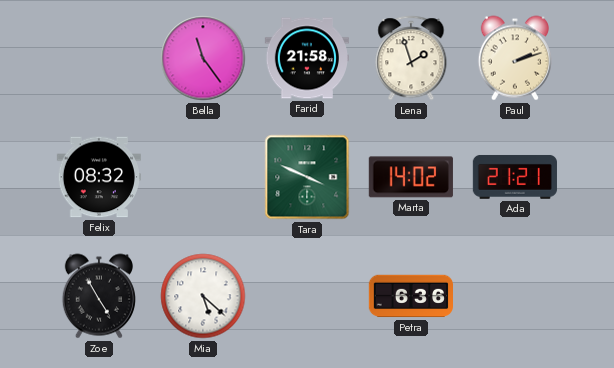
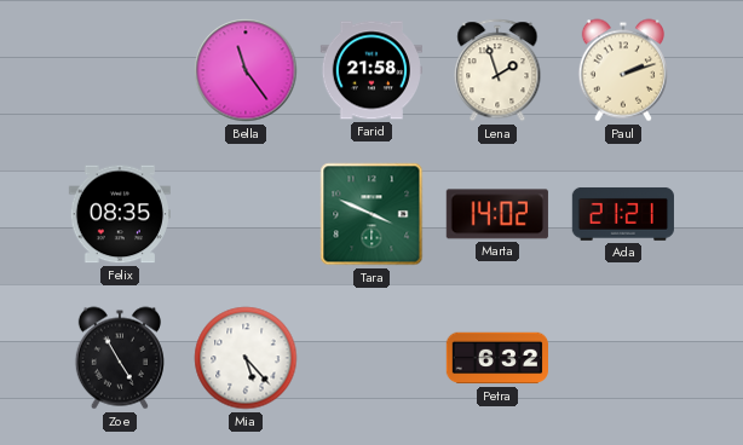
Felix: 08:32 -> 08:35 (120, 214)
Mia: 5:22 -> 5:23 (246, 358)
Petra: 6:36 -> 6:32 (496, 358)
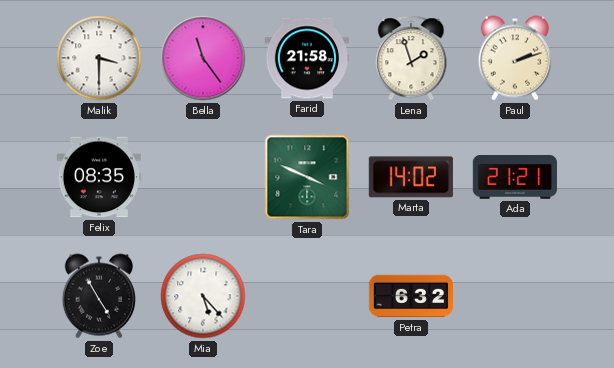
Malik: none -> 3:30 (99, 58)
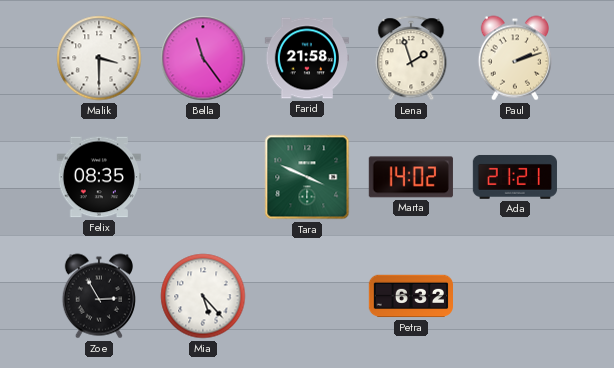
Zoe: 4:55 -> 2:55 (99, 296)
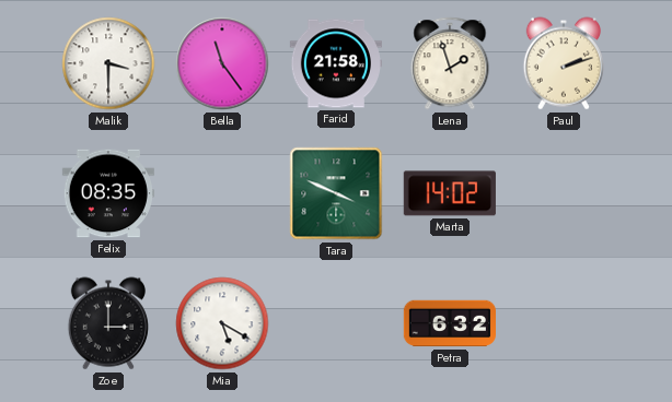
Ada: 21:21 -> none (515, 177)
Zoe: 2:55 -> 3:00 (108, 323)
Mia: 5:23 -> 5:20 (222, 323)
